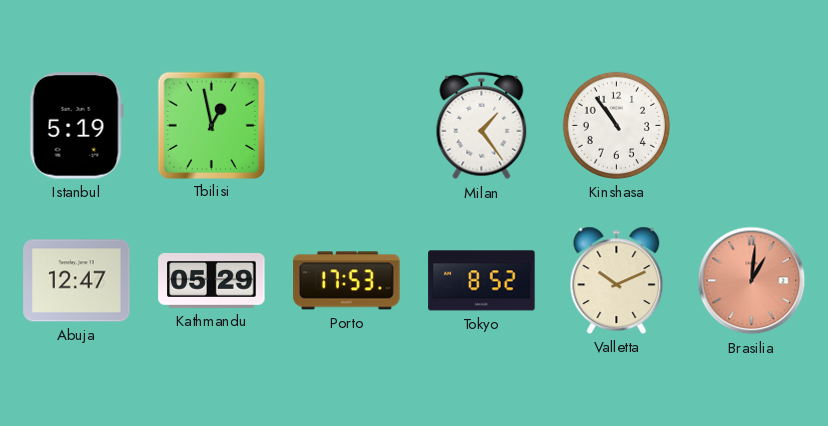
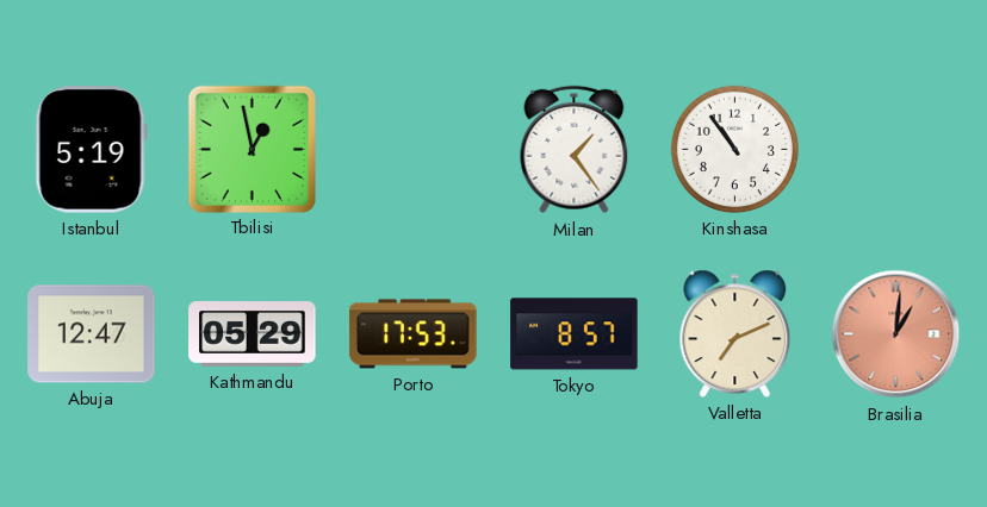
Tokyo: 8:52 -> 8:57 (575, 334)
Valletta: 10:11 -> 7:11 (735, 333)
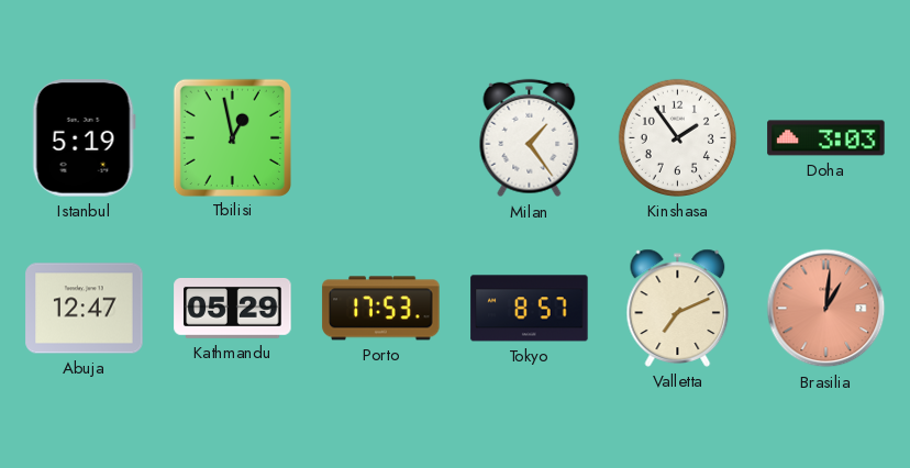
Kinshasa: 10:54 -> 1:54 (677, 137)
Doha: none -> 3:03 (826, 138)
